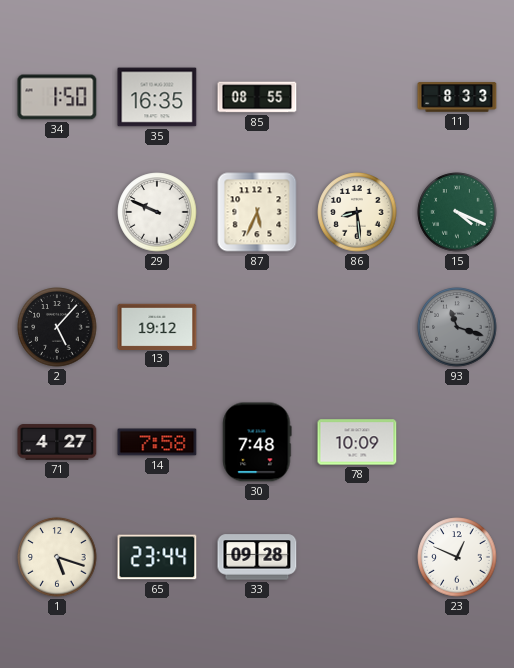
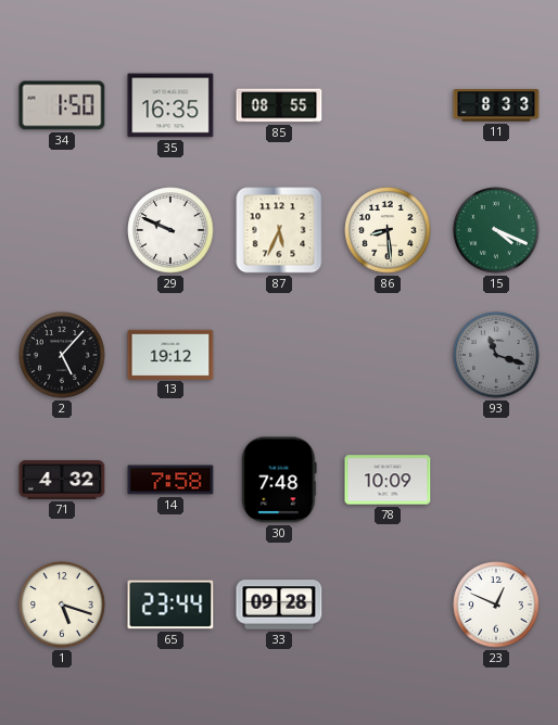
71: 4:27 -> 4:32 (62, 480)
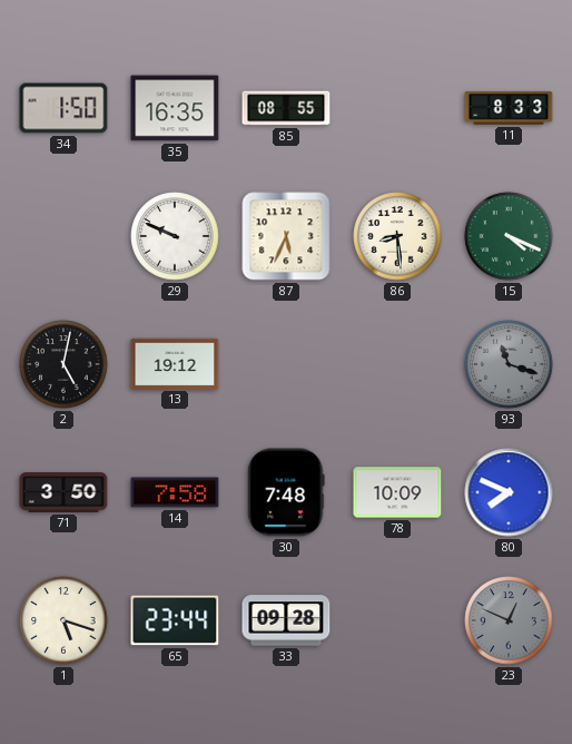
2: 5:07 -> 5:02 (63, 364)
71: 4:32 -> 3:50 (63, 492)
80: none -> 7:49 (509, 492)
23 dial: white -> grey (509, 620)
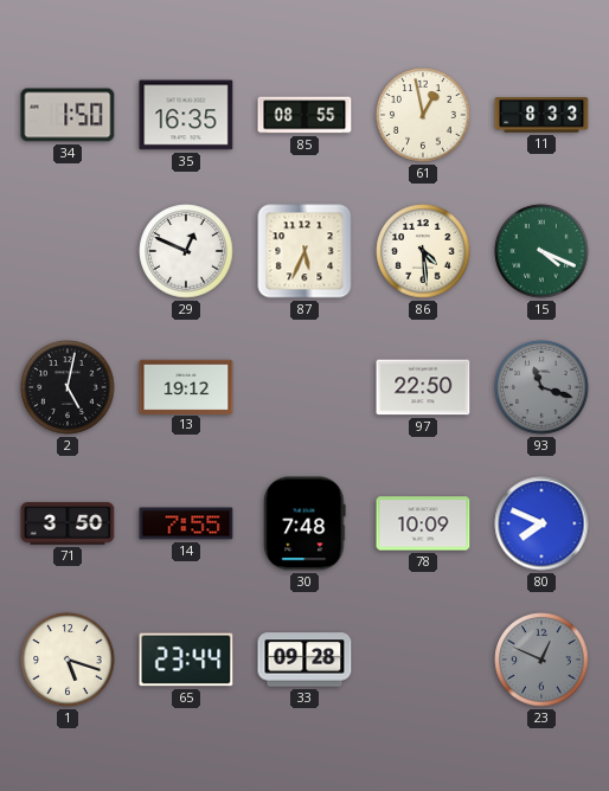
61: none -> 12:58 (423, 115)
29: 9:49 -> 12:49 (186, 251)
86: 8:29 -> 4:29 (423, 251)
97: none -> 22:50 (423, 387)
14: 7:58 -> 7:55 (186, 523)
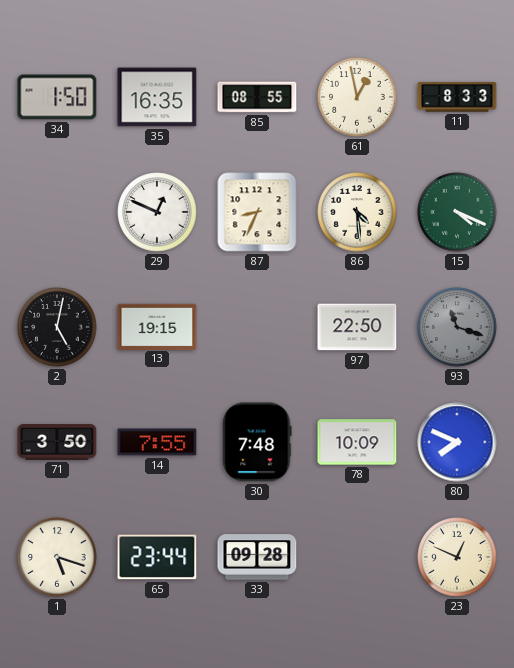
87: 5:34 -> 8:34 (257, 212)
13: 19:12 -> 19:15 (157, 326)
23 dial: grey -> cream (457, 557)
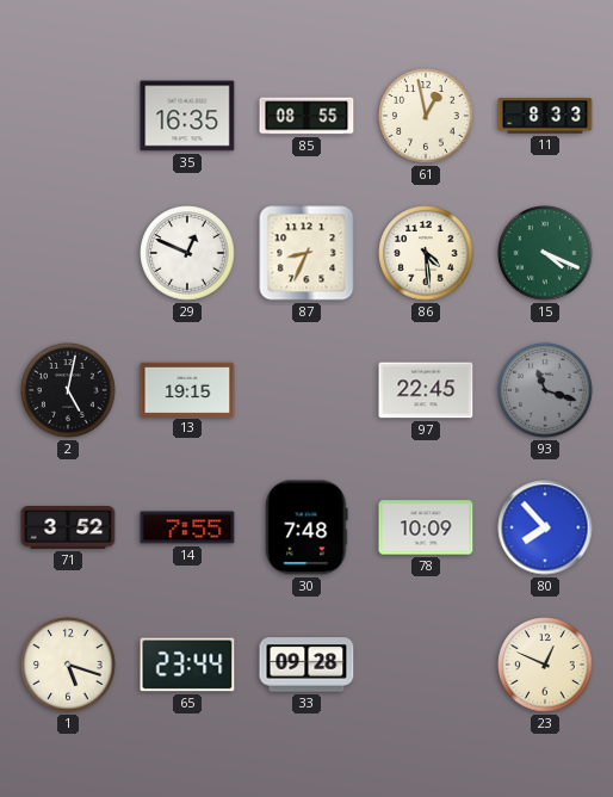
34: 1:50 -> none (57, 97)
97: 22:50 -> 22:45 (426, 390)
71: 3:50 -> 3:52 (68, 527)
80: 7:49 -> 7:53 (545, 527)
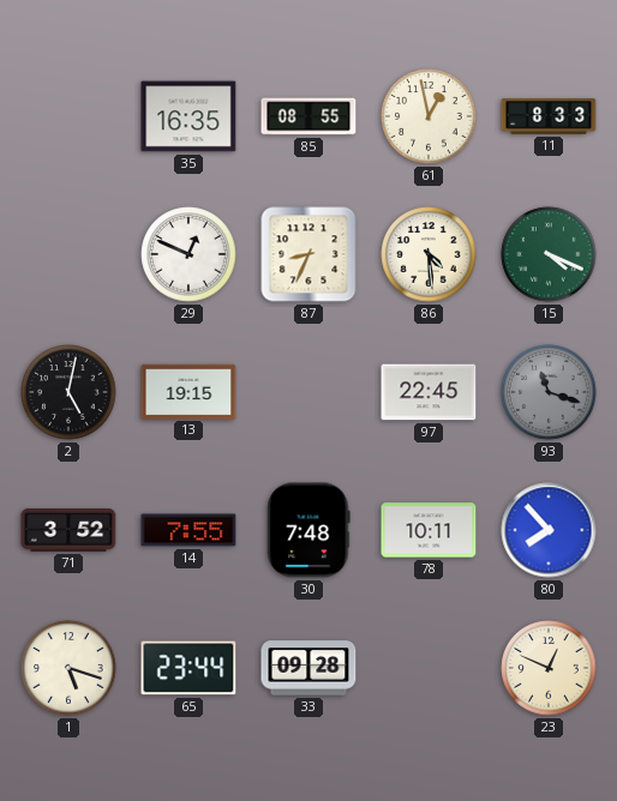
78: 10:09 -> 10:11 (429, 530)
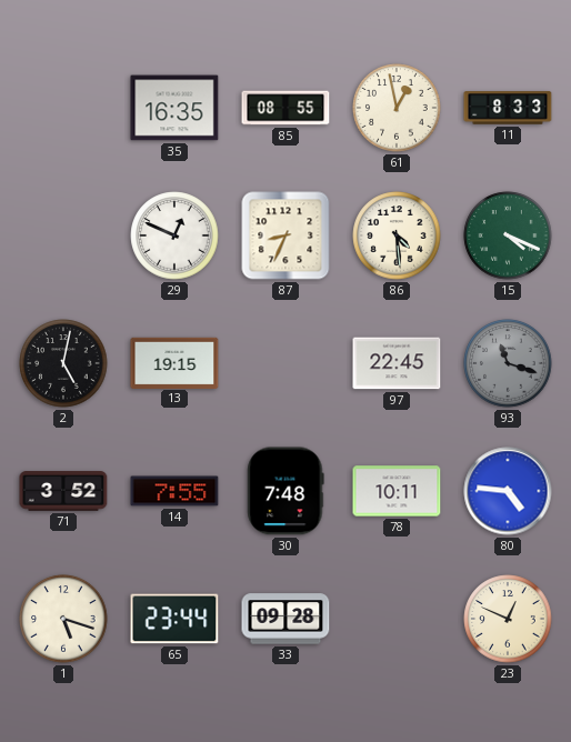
80: 7:53 -> 4:46 (508, 491)
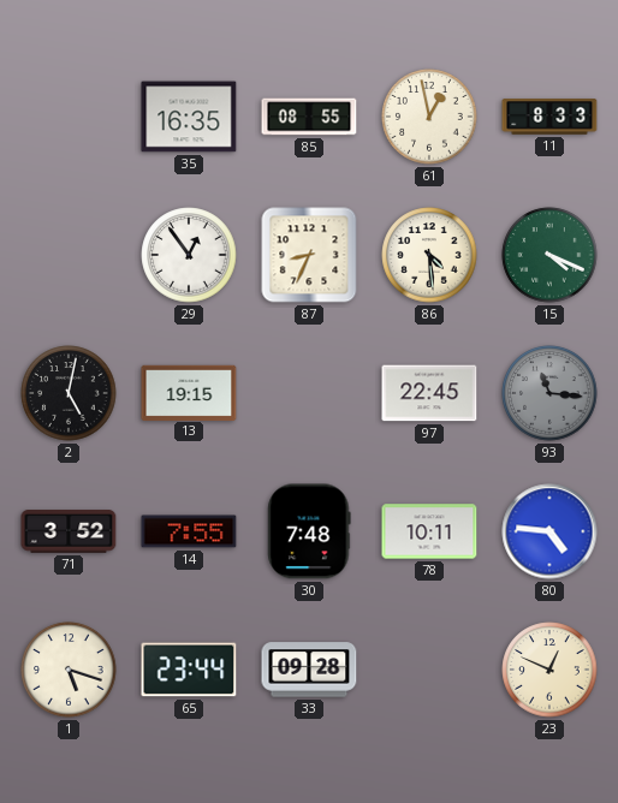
29: 12:49 -> 12:54 (189, 255)
93: 11:18 -> 11:16 (549, 393)
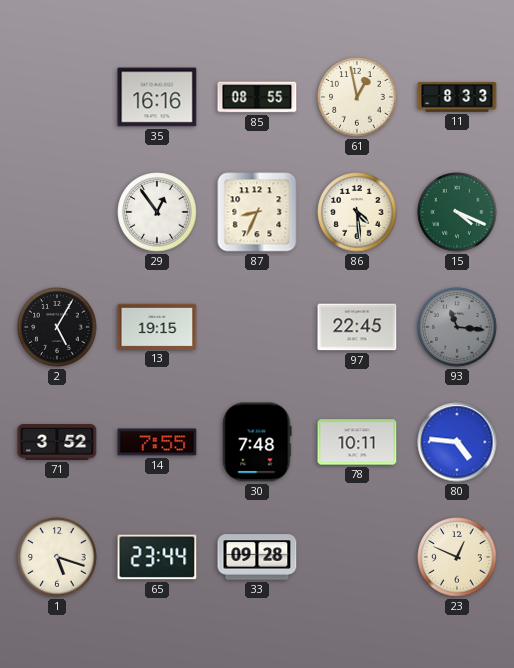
35: 16:35 -> 16:16 (157, 97)
2: 5:02 -> 5:05 (57, 327)
